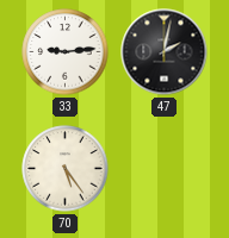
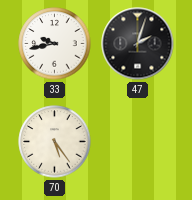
33: 9:14 -> 9:43 (55, 44)
47: 2:02 -> 2:03 (138, 44)
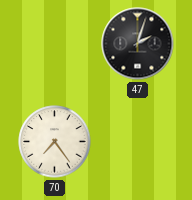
33: 9:43 -> none (55, 44)
70: 5:24 -> 7:24 (55, 142)
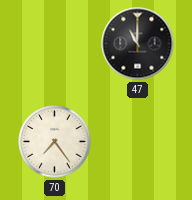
47: 2:03 -> 11:00 (138, 44)
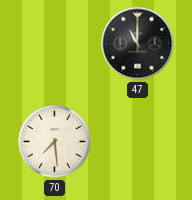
70: 7:24 -> 7:29 (55, 142)
